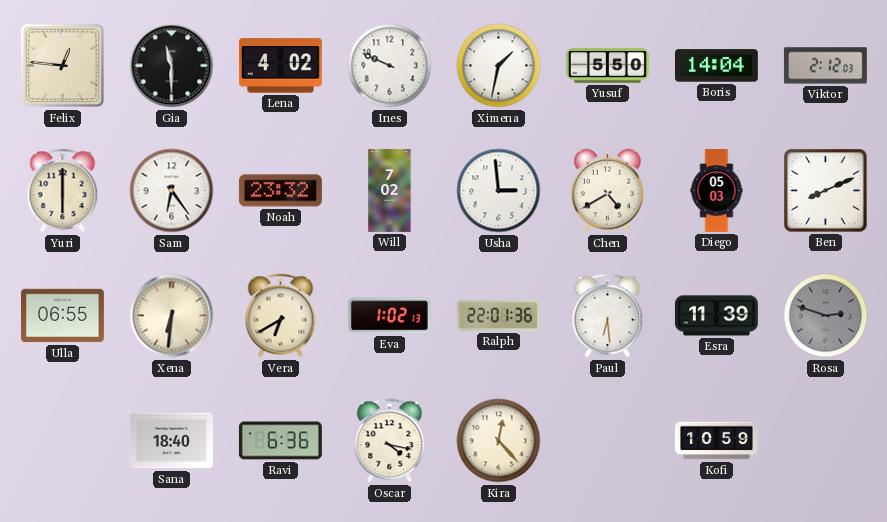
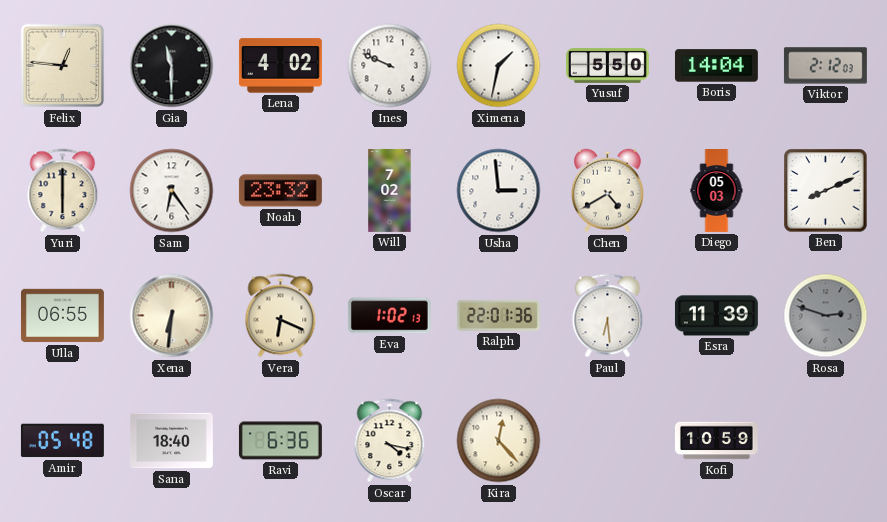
Vera: 6:40 -> 6:19 (281, 316)
Amir: none -> 05:48 (62, 441)
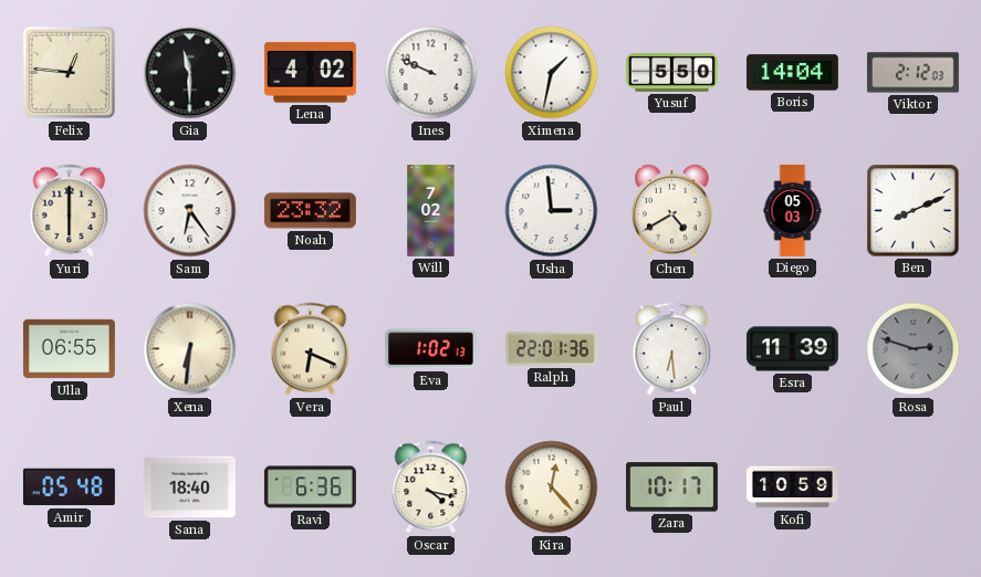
Zara: none -> 10:17 (671, 487)
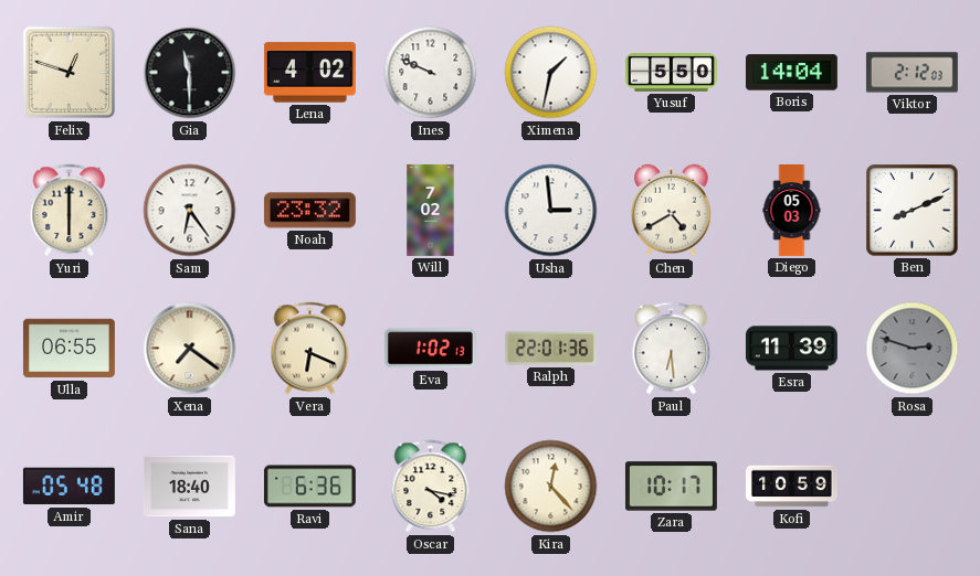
Felix: 12:46 -> 12:48 (70, 73)
Xena: 6:31 -> 7:21 (190, 349)
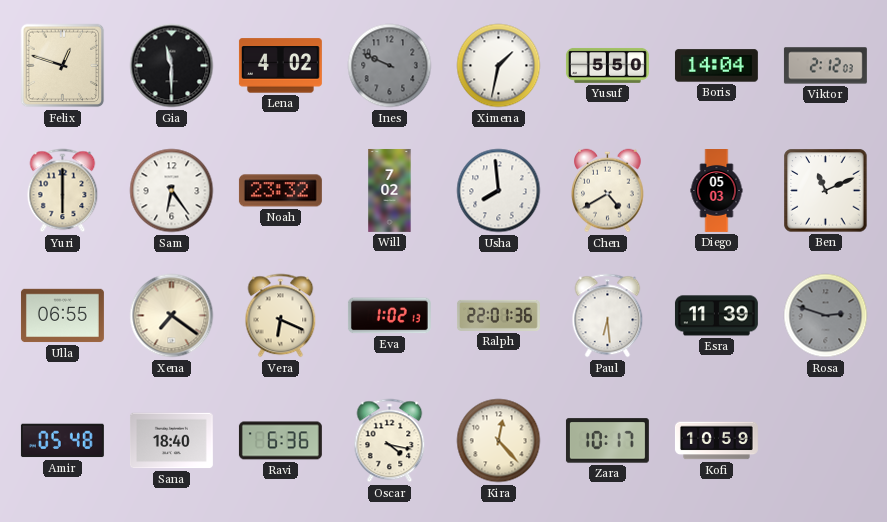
Ines dial: white -> grey (390, 66)
Usha: 2:59 -> 7:59 (499, 191)
Ben: 8:11 -> 11:11 (826, 191)
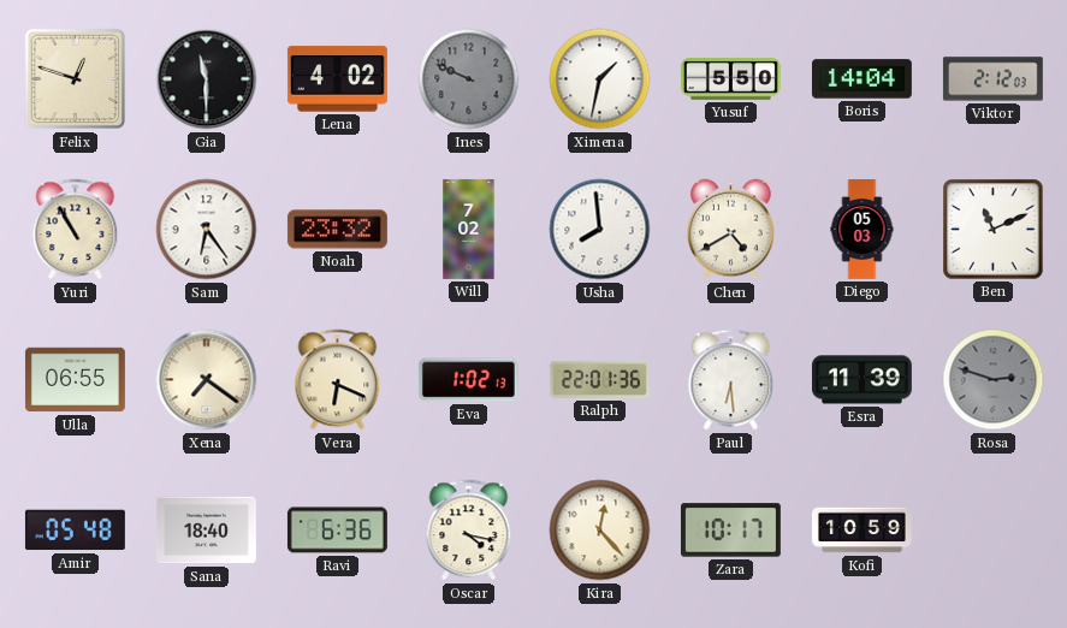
Yuri: 6:00 -> 10:55 (76, 230)
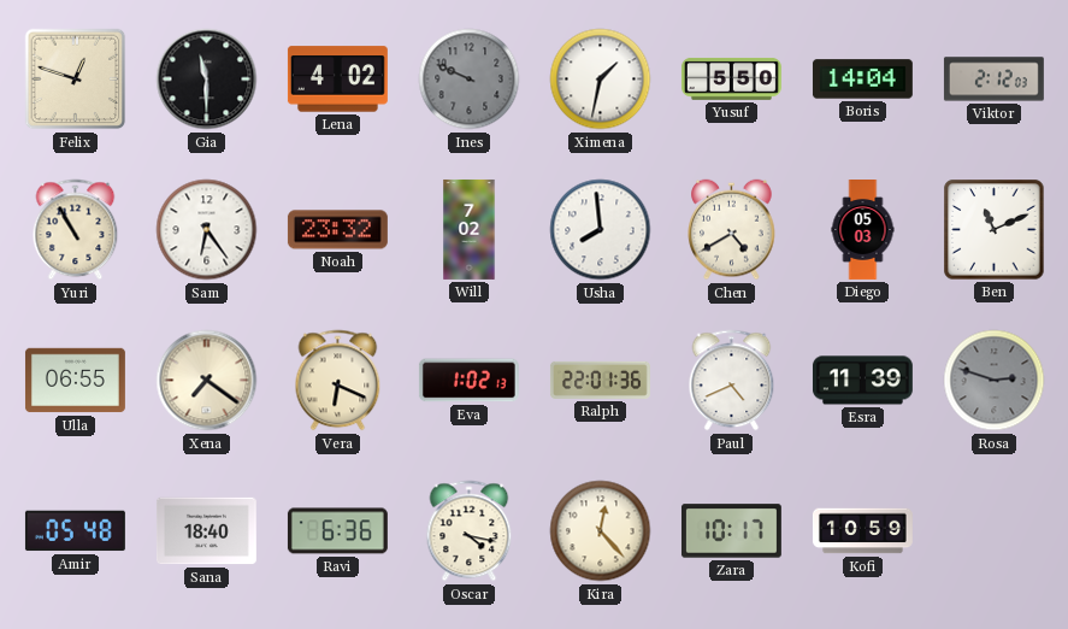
Paul: 6:29 -> 4:41 (732, 381)
